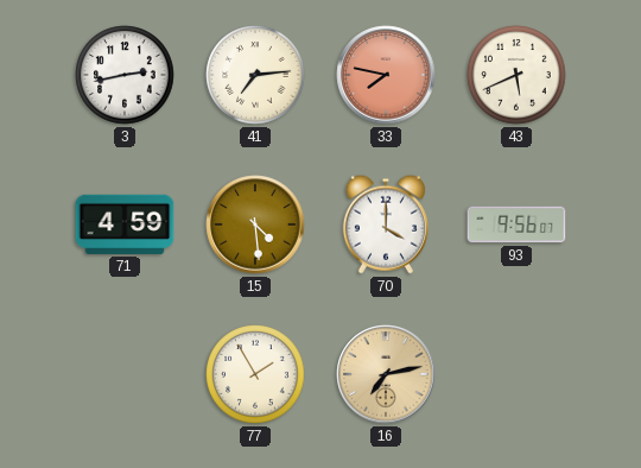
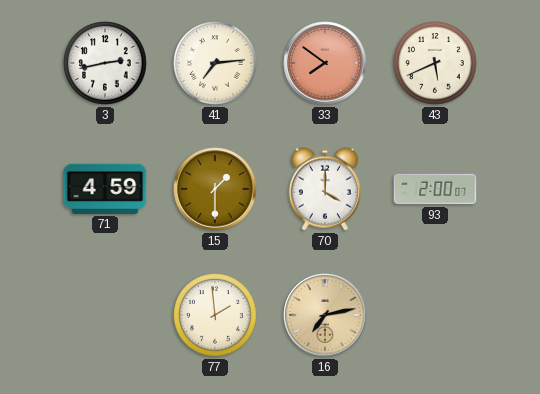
33: 7:47 -> 7:51 (325, 63)
15: 4:29 -> 1:30 (215, 189)
93: 9:56 -> 2:00 (435, 189)
77: 1:55 -> 1:59 (215, 315)
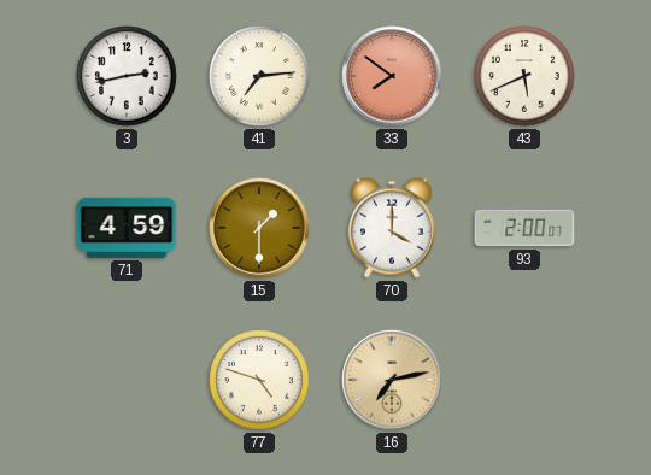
77: 1:59 -> 4:48 (259, 380)
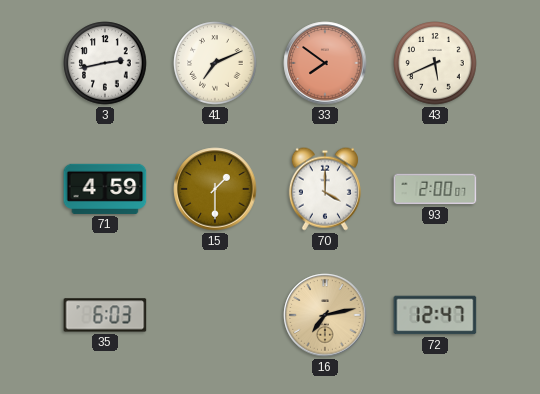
41: 7:14 -> 7:11 (215, 63)
35: none -> 6:03 (105, 315)
77: 4:48 -> none (259, 380)
72: none -> 12:47 (435, 315)
